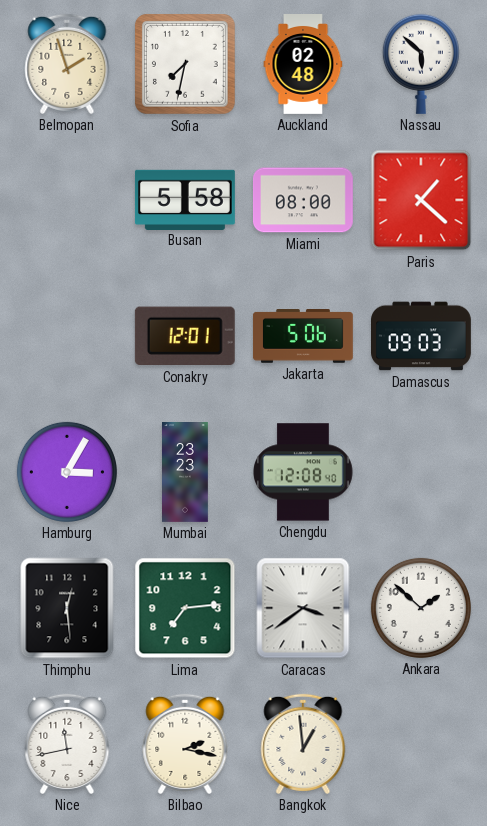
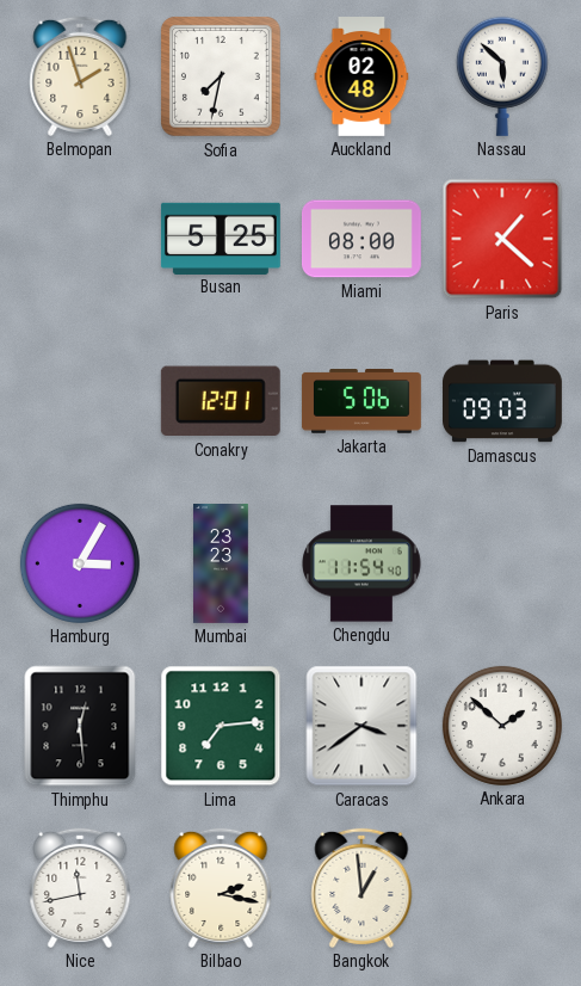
Busan: 5:58 -> 5:25 (221, 238)
Chengdu: 12:08 -> 11:54 (361, 563)
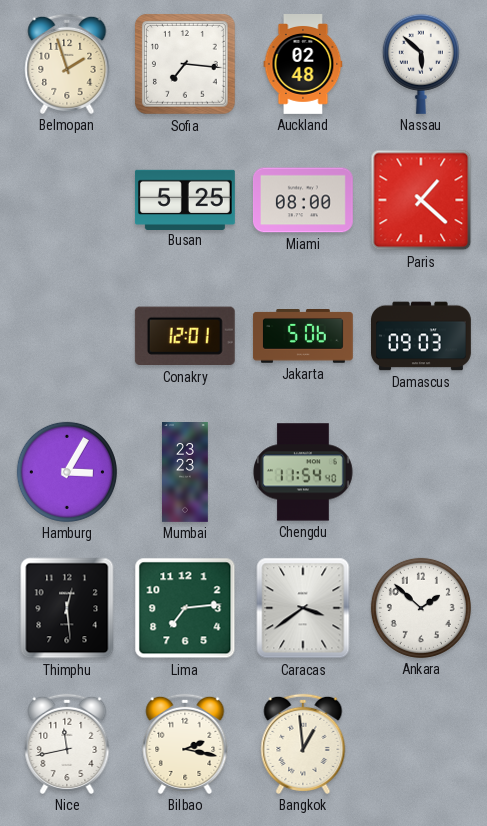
Sofia: 7:32 -> 7:16 (185, 64)
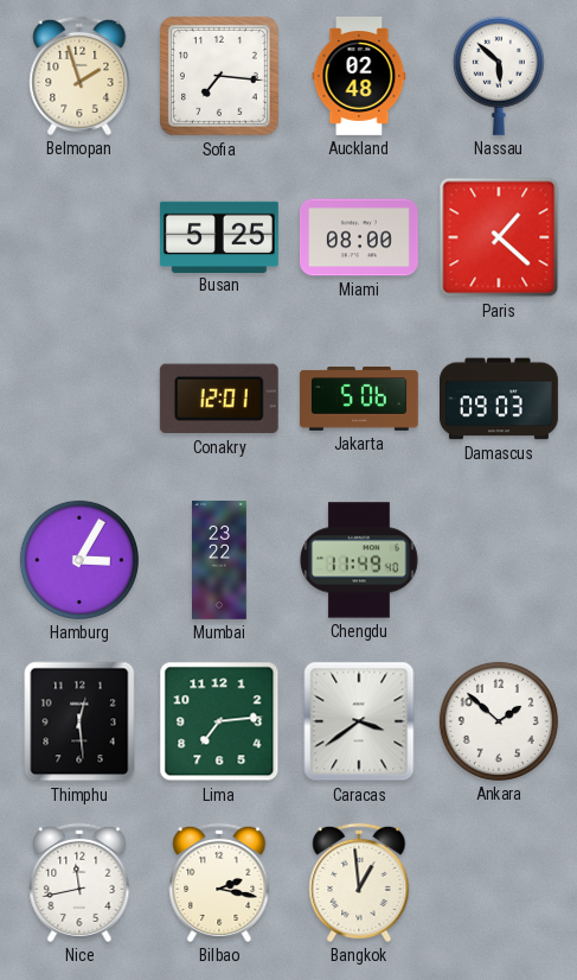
Mumbai: 23:23 -> 23:22 (220, 561)
Chengdu: 11:54 -> 11:49 (359, 560)
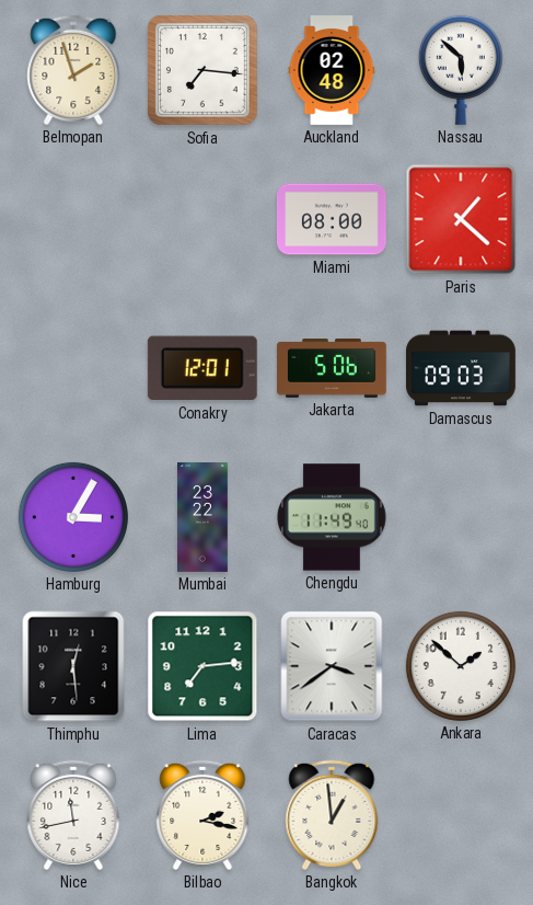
Busan: 5:25 -> none (219, 236)
